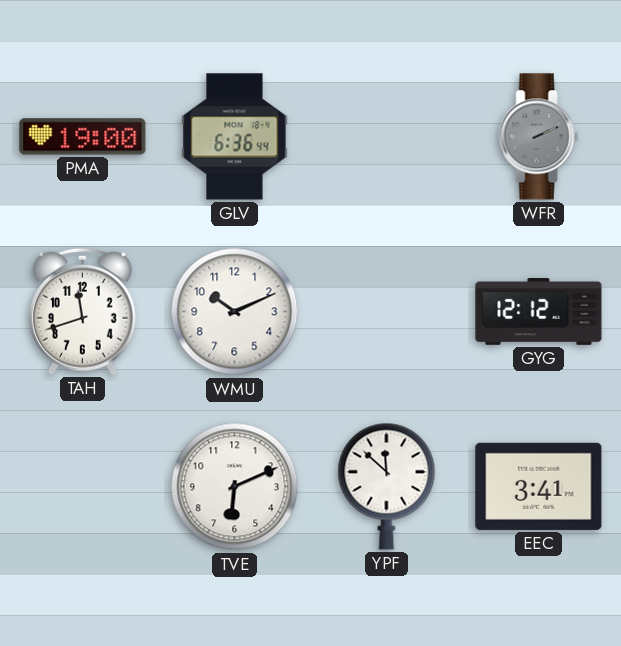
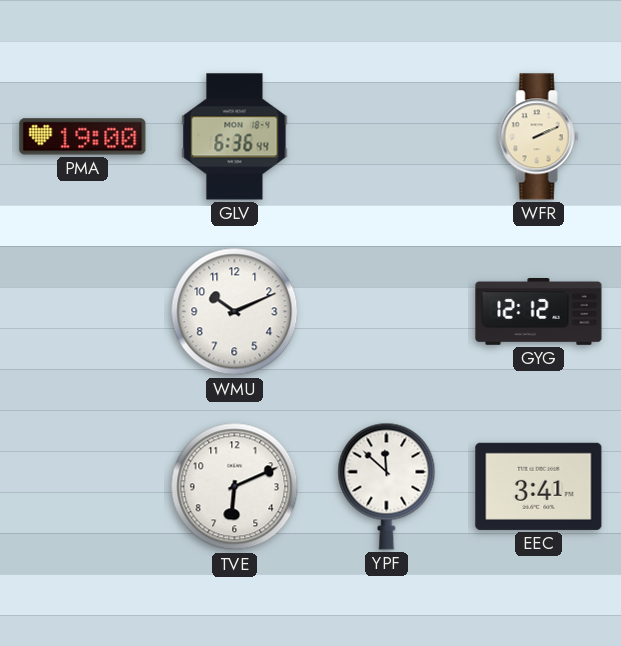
WFR dial: grey -> cream (539, 137)
TAH: 11:42 -> none (82, 311)
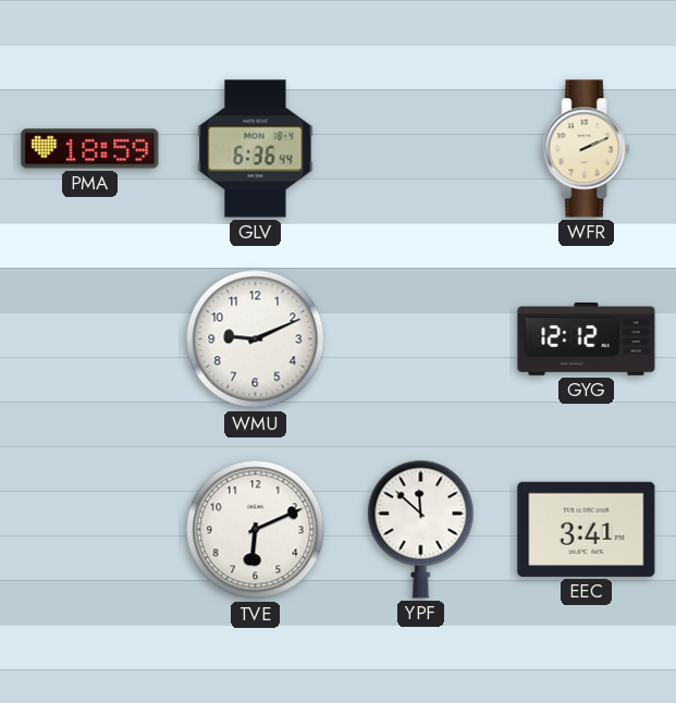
PMA: 19:00 -> 18:59 (90, 149)
WMU: 10:11 -> 9:11 (256, 340)
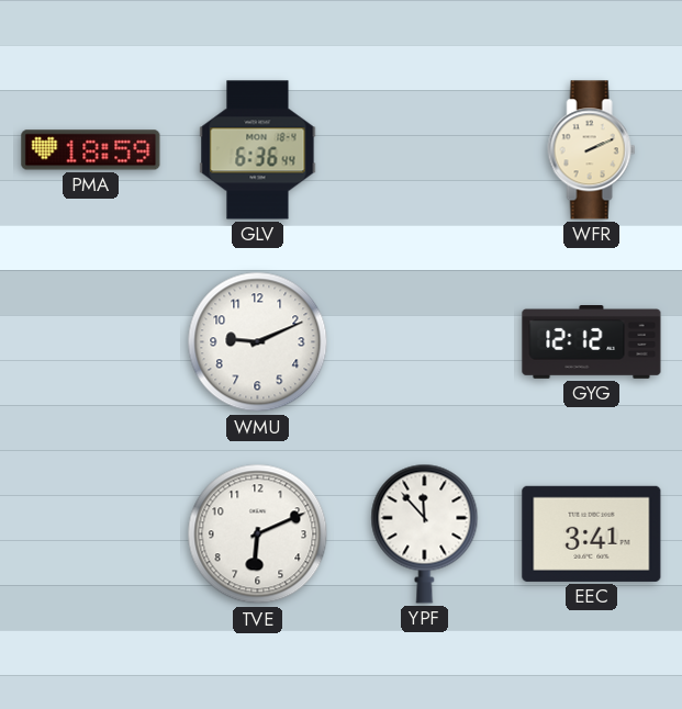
YPF: 11:52 -> 11:53 (425, 533)
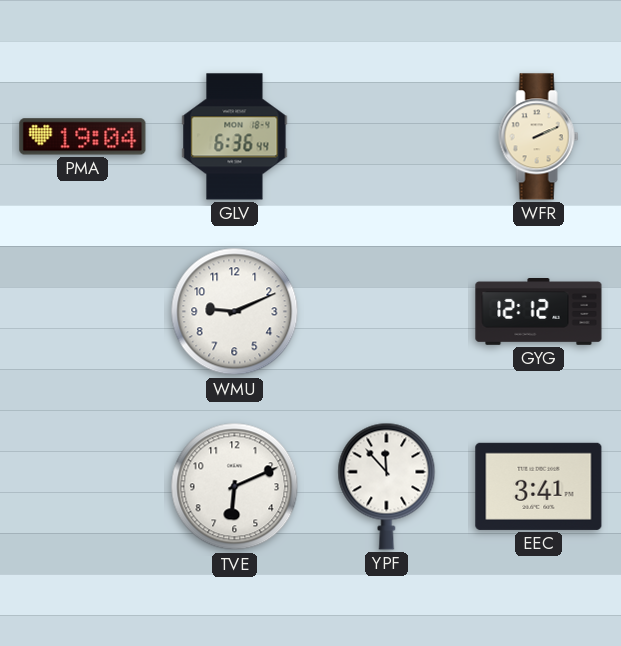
PMA: 18:59 -> 19:04 (83, 137)
